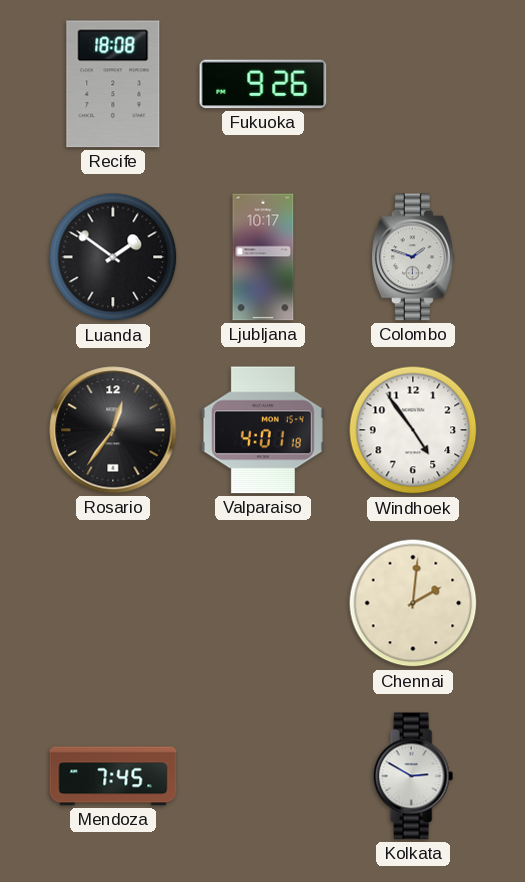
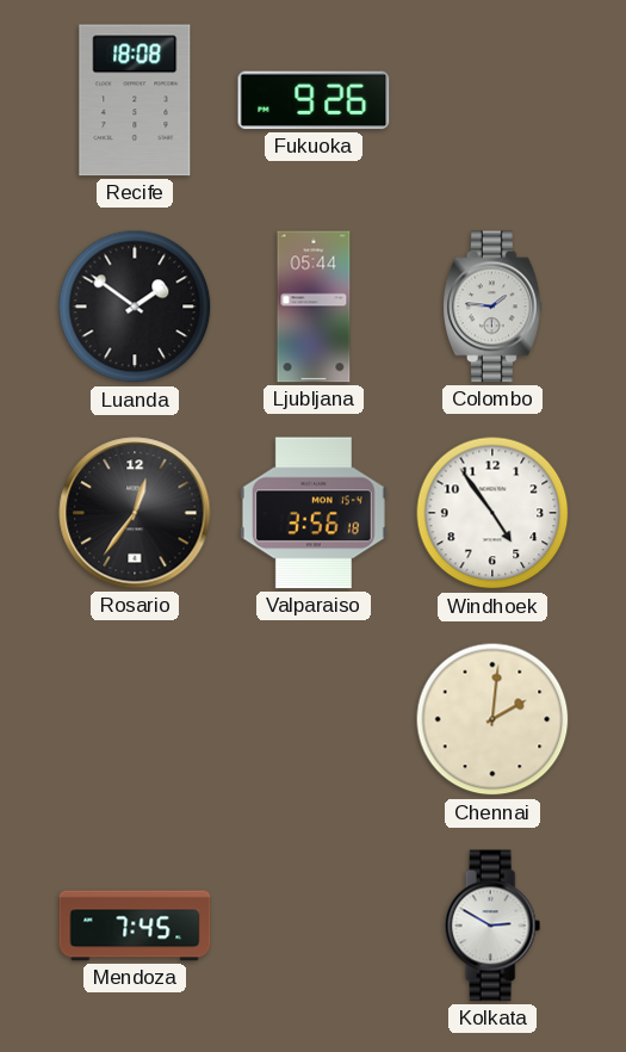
Ljubljana: 10:17 -> 05:44 (314, 307)
Colombo: 1:48 -> 1:46 (494, 307)
Valparaiso: 4:01 -> 3:56 (314, 513)
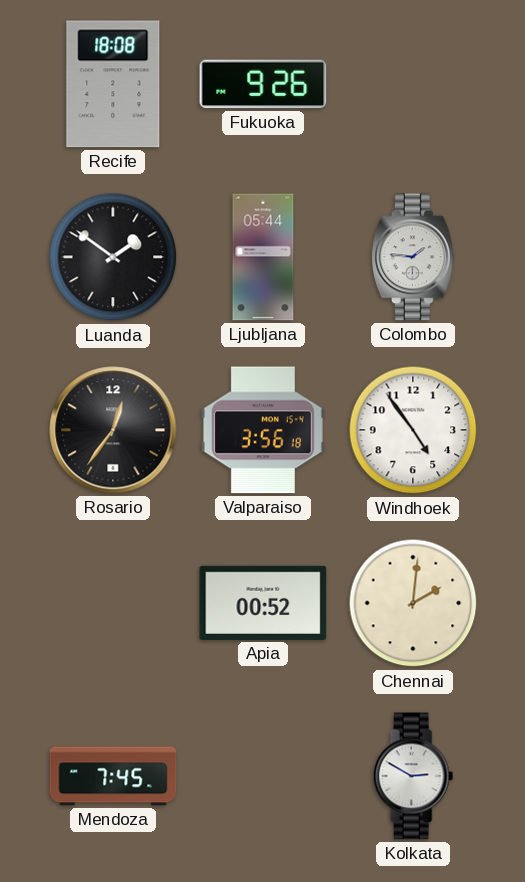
Apia: none -> 00:52 (263, 603)
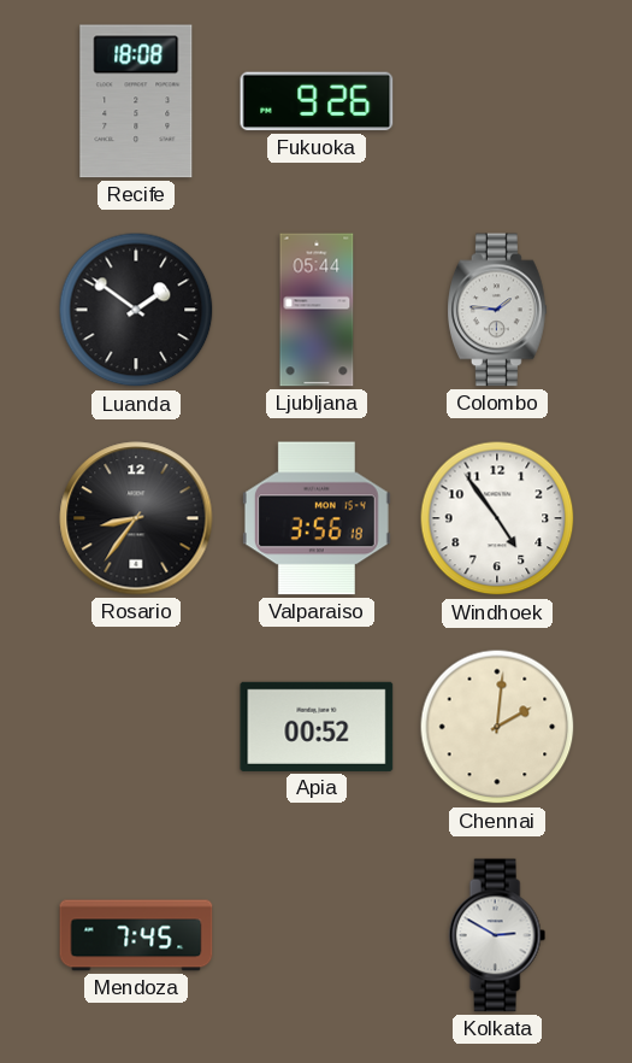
Rosario: 12:36 -> 8:36 (136, 518)
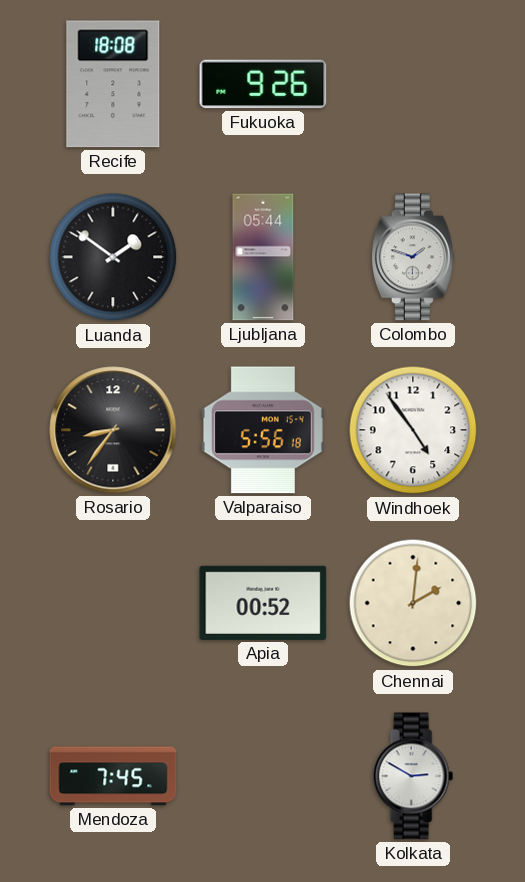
Colombo: 1:46 -> 1:48 (414, 257)
Valparaiso: 3:56 -> 5:56 (263, 430)
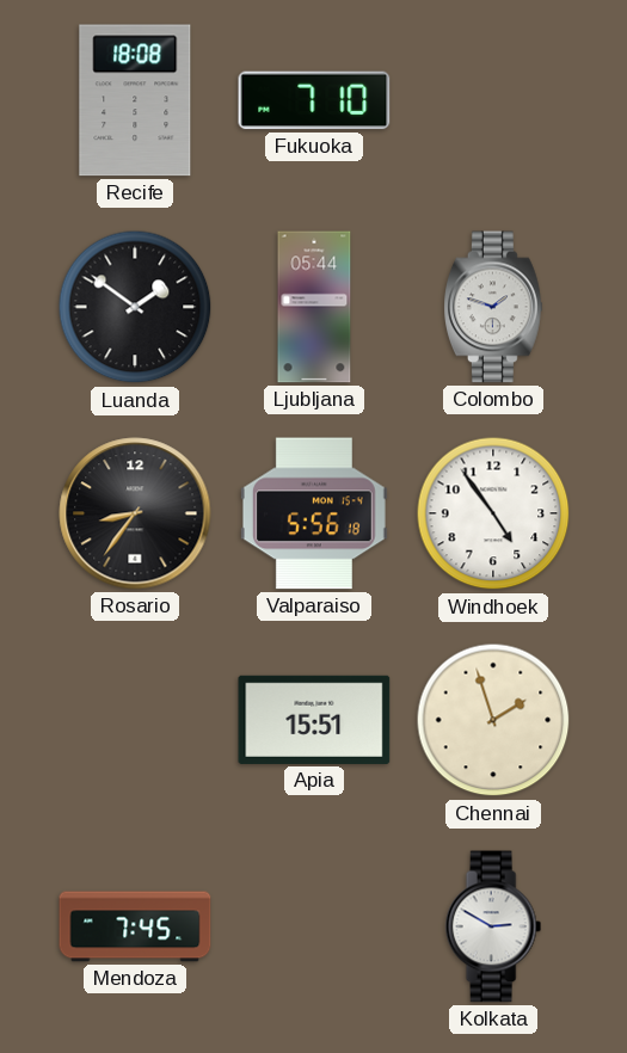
Fukuoka: 9:26 -> 7:10 (314, 100)
Apia: 00:52 -> 15:51 (314, 720)
Chennai: 2:01 -> 1:57 (493, 720)
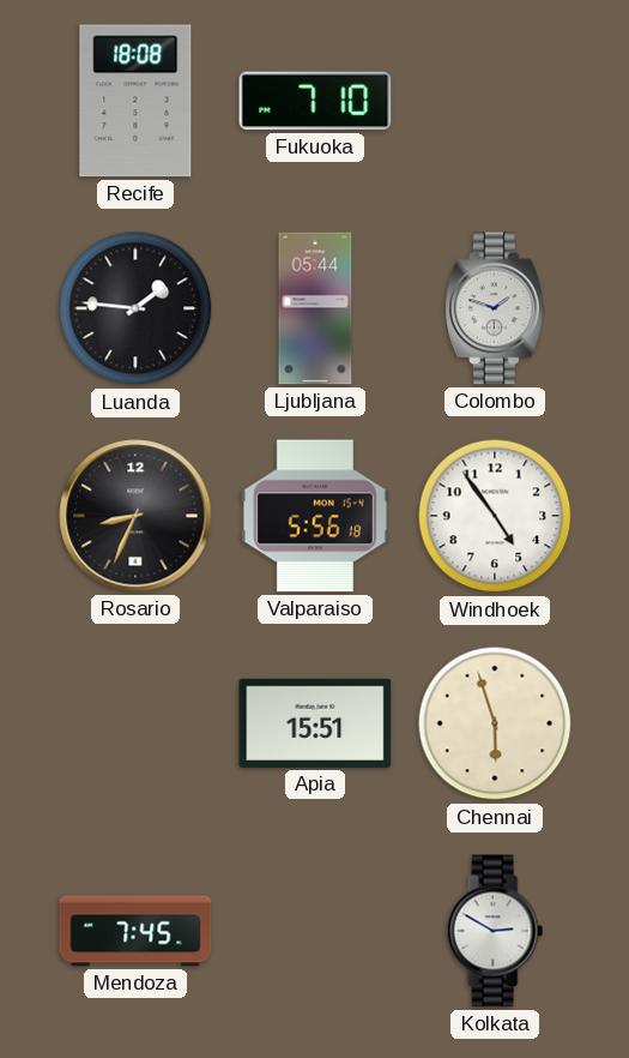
Luanda: 1:51 -> 1:46 (135, 308)
Rosario: 8:36 -> 8:34 (135, 516)
Chennai: 1:57 -> 5:57 (495, 723)
